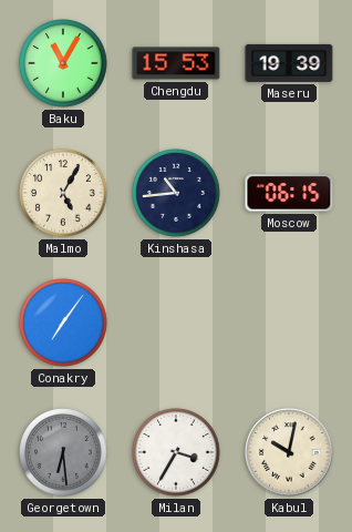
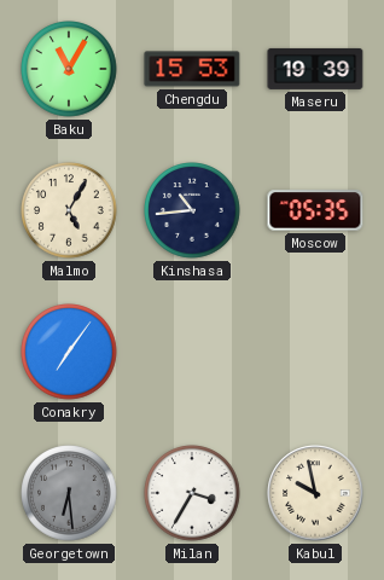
Moscow: 06:15 -> 05:35 (315, 210)
Kabul: 10:02 -> 9:58 (315, 493)
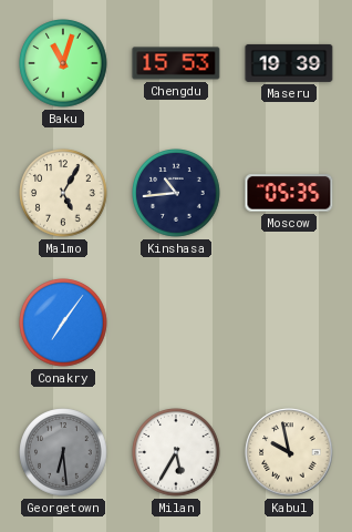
Baku: 11:05 -> 11:03 (63, 63)
Milan: 3:35 -> 5:35 (176, 452)
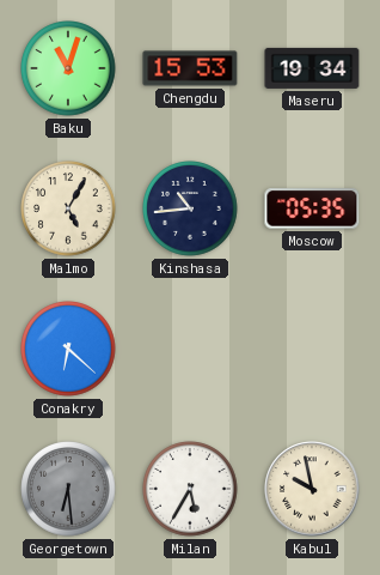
Maseru: 19:39 -> 19:34 (312, 68)
Conakry: 7:06 -> 6:22 (68, 349)
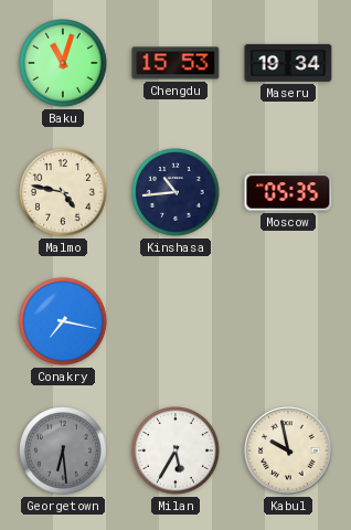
Malmo: 5:05 -> 4:47 (63, 192)
Conakry: 6:22 -> 7:17 (63, 321)
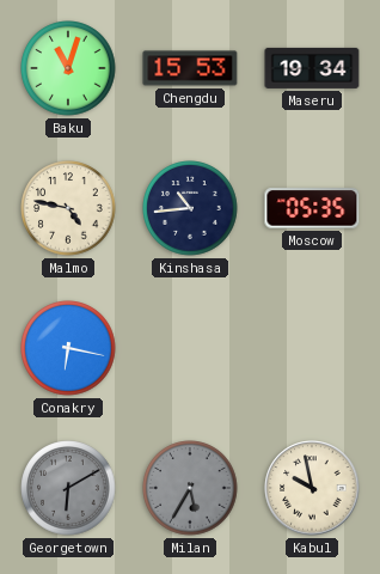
Conakry: 7:17 -> 6:17 (68, 348)
Georgetown: 6:29 -> 6:10 (68, 488)
Milan dial: white -> grey (190, 488)
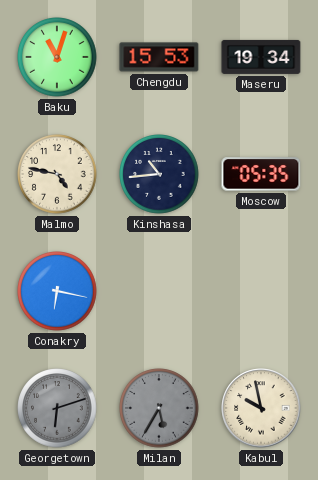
Georgetown: 6:10 -> 6:12 (57, 408)
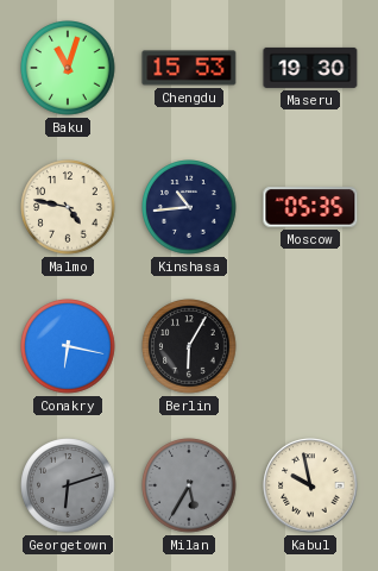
Maseru: 19:34 -> 19:30 (310, 68)
Berlin: none -> 6:05 (189, 346)
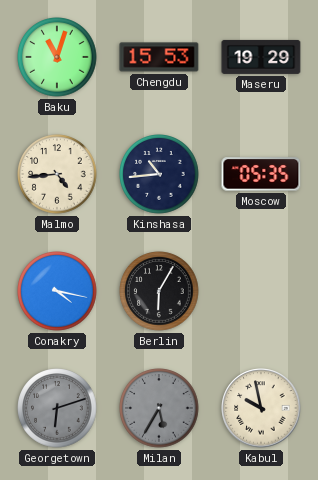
Maseru: 19:30 -> 19:29 (261, 57)
Malmo: 4:47 -> 4:44 (57, 174)
Conakry: 6:17 -> 4:17 (57, 291)
